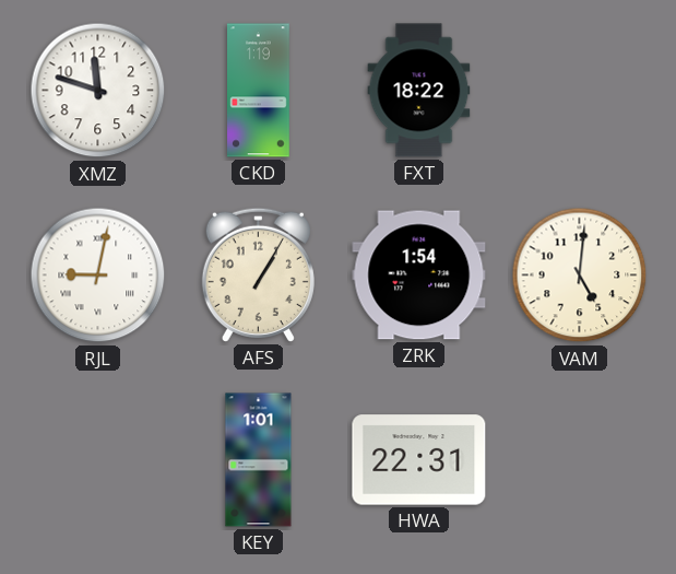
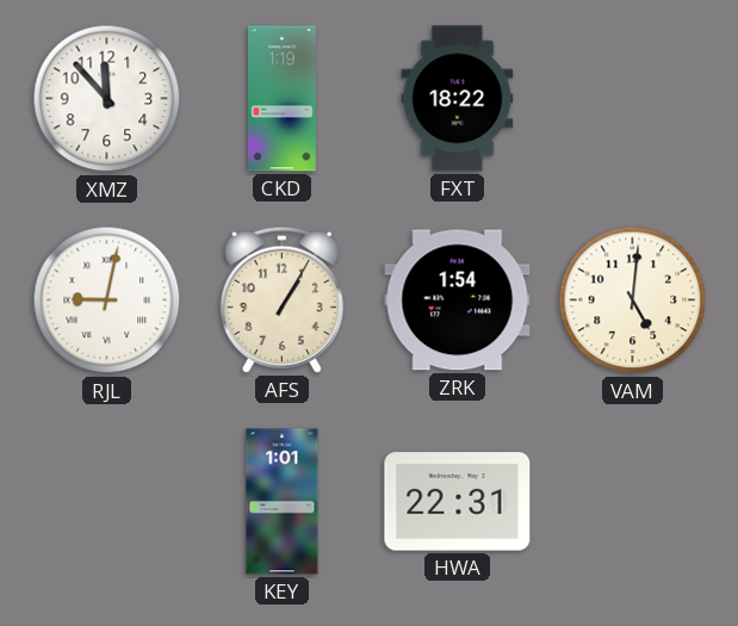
XMZ: 11:48 -> 11:53 (107, 99)
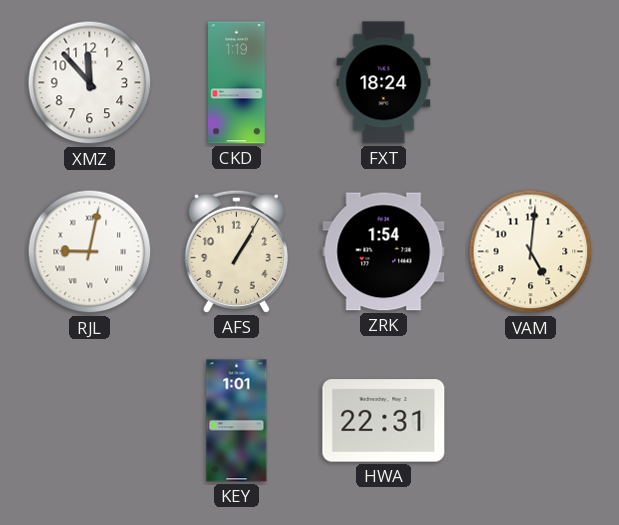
FXT: 18:22 -> 18:24 (384, 83)
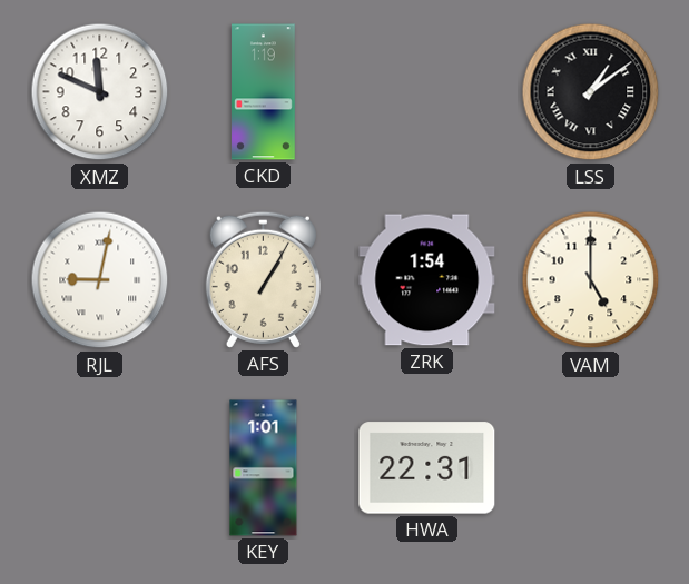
XMZ: 11:53 -> 11:49 (100, 92)
FXT: 18:24 -> none (384, 83)
LSS: none -> 1:09 (591, 92)
VAM: 5:01 -> 5:00 (591, 280)
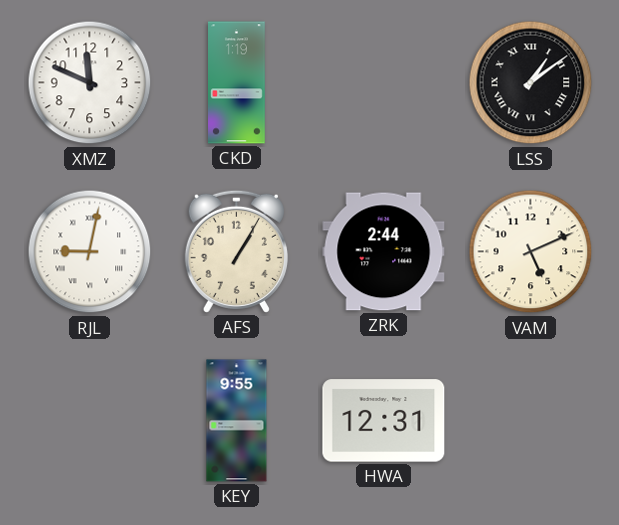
ZRK: 1:54 -> 2:44 (384, 252)
VAM: 5:00 -> 5:11 (531, 252)
KEY: 1:01 -> 9:55 (237, 421)
HWA: 22:31 -> 12:31 (384, 421)
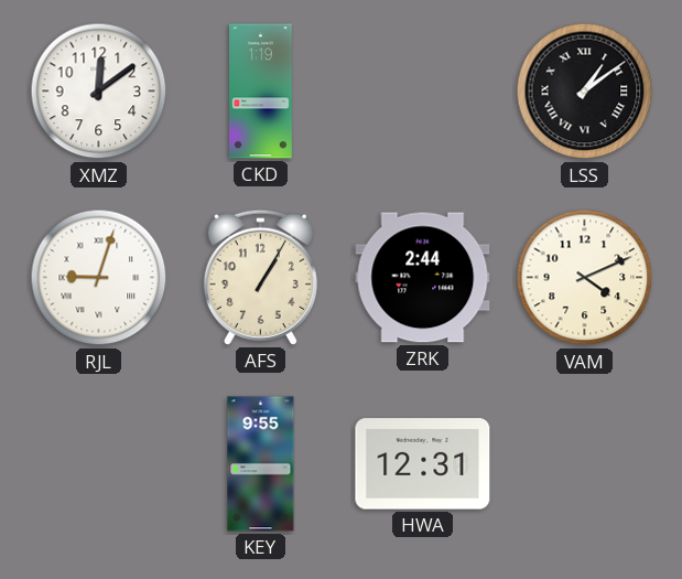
XMZ: 11:49 -> 12:09 (99, 92)
RJL: 9:02 -> 9:03 (99, 278)
VAM: 5:11 -> 4:11 (585, 278)
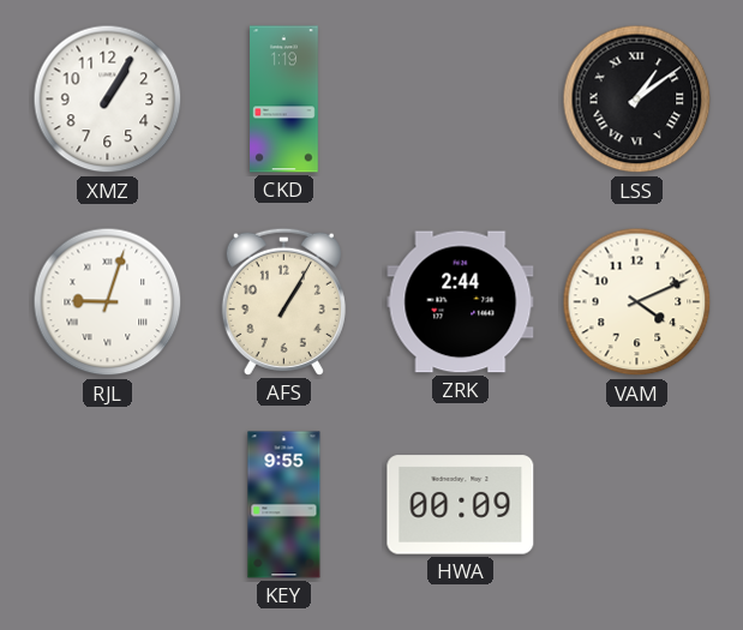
XMZ: 12:09 -> 1:05 (108, 100)
HWA: 12:31 -> 00:09 (461, 505)
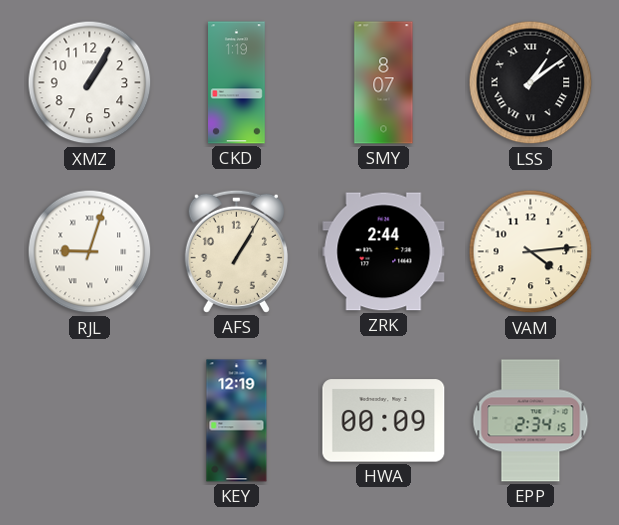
SMY: none -> 8:07 (384, 83)
VAM: 4:11 -> 4:14 (531, 252)
KEY: 9:55 -> 12:19 (237, 421)
EPP: none -> 2:34 (531, 421)
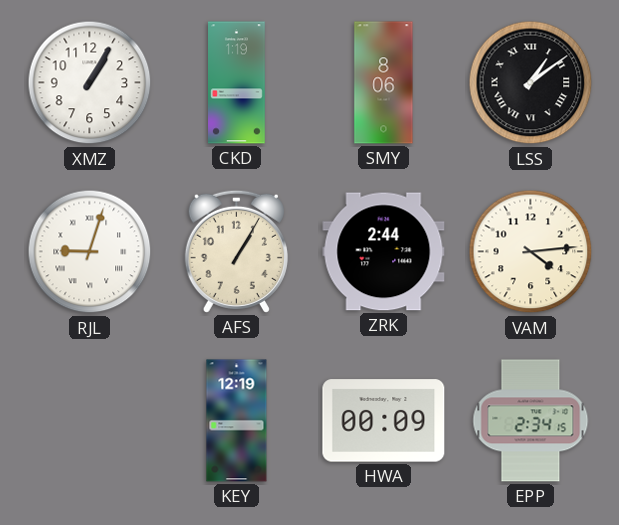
SMY: 8:07 -> 8:06 (384, 83)
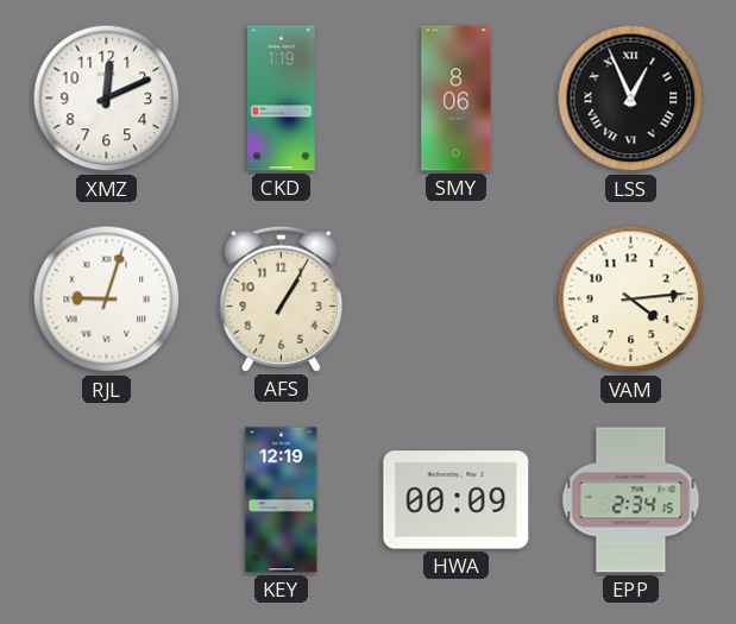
XMZ: 1:05 -> 12:11 (107, 99)
LSS: 1:09 -> 12:56 (631, 99)
ZRK: 2:44 -> none (384, 252)
